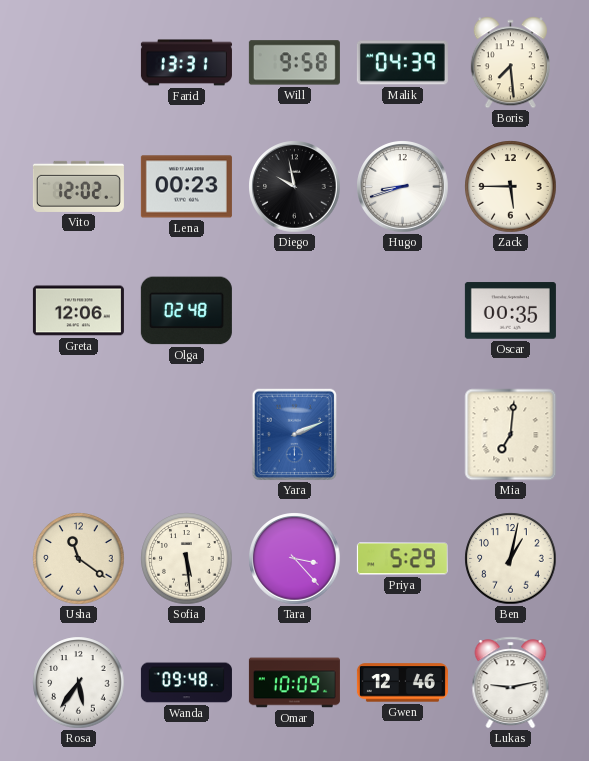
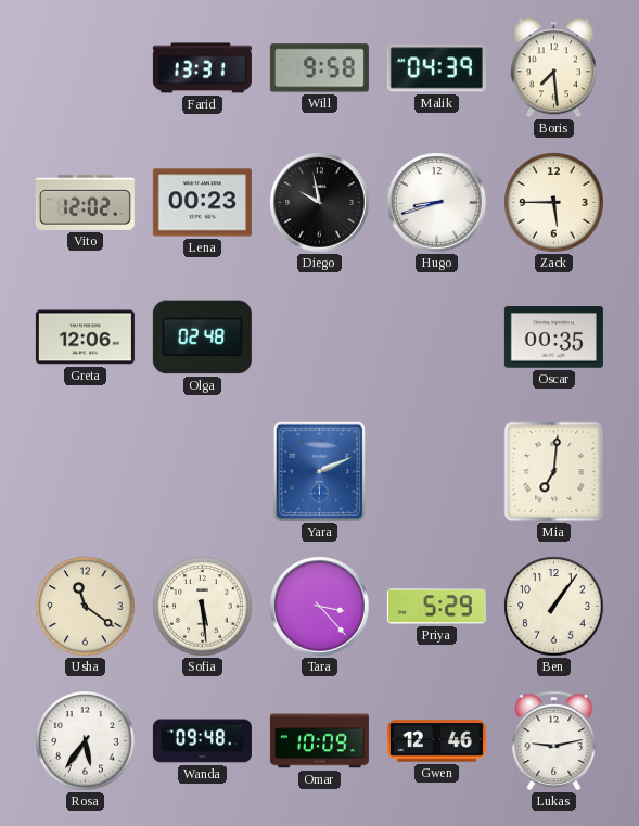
Ben: 1:02 -> 1:06 (554, 607)
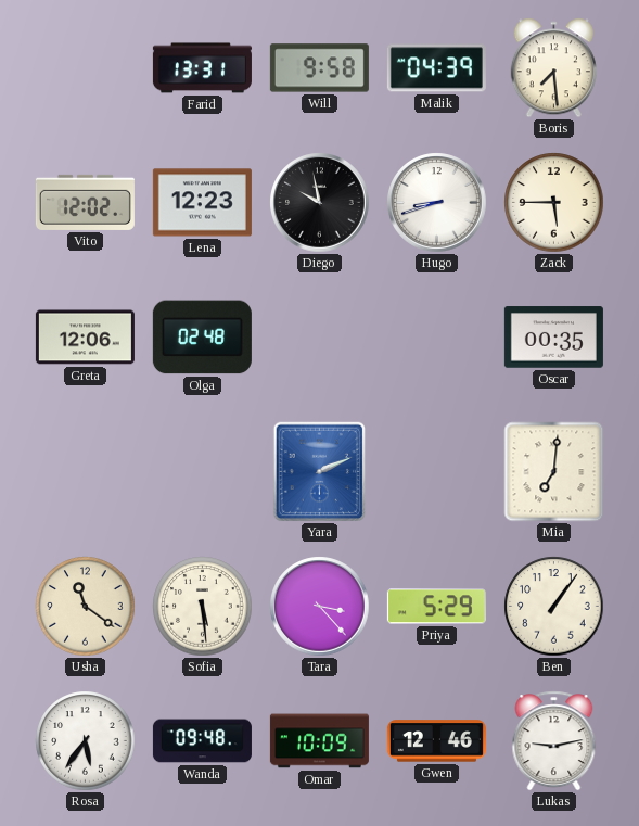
Lena: 00:23 -> 12:23 (202, 203)
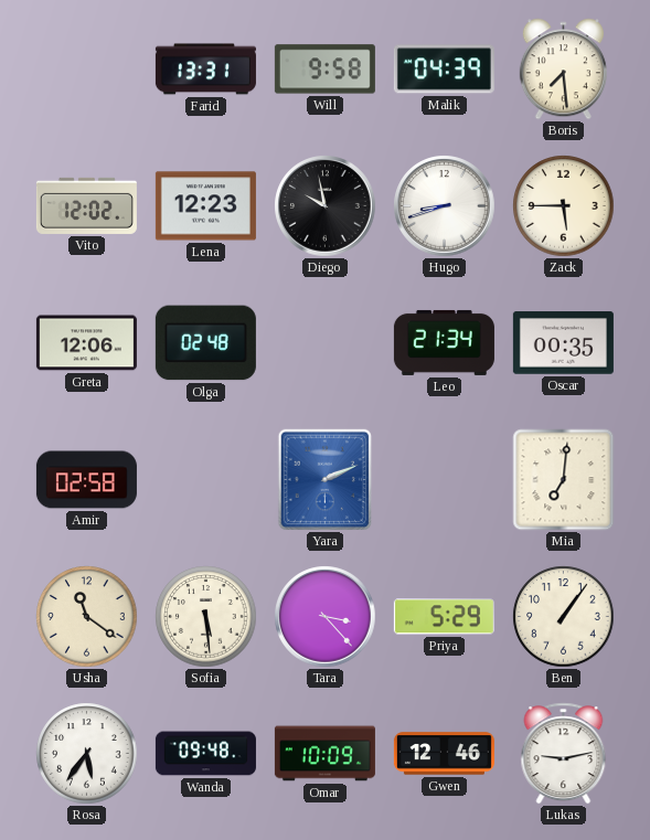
Leo: none -> 21:34 (444, 342)
Amir: none -> 02:58 (86, 480)
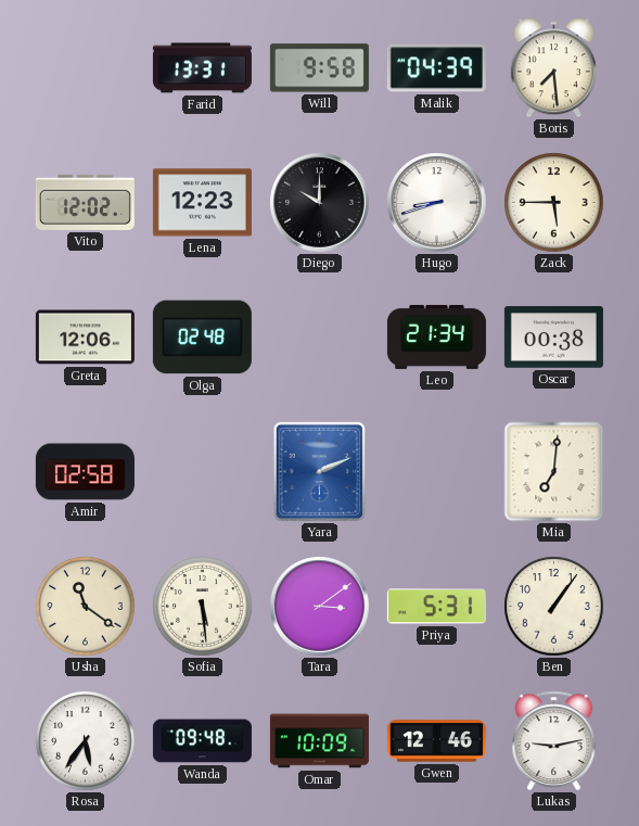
Diego: 9:58 -> 10:00 (320, 203)
Oscar: 00:35 -> 00:38 (553, 338)
Tara: 3:23 -> 3:09 (320, 607)
Priya: 5:29 -> 5:31 (436, 607)
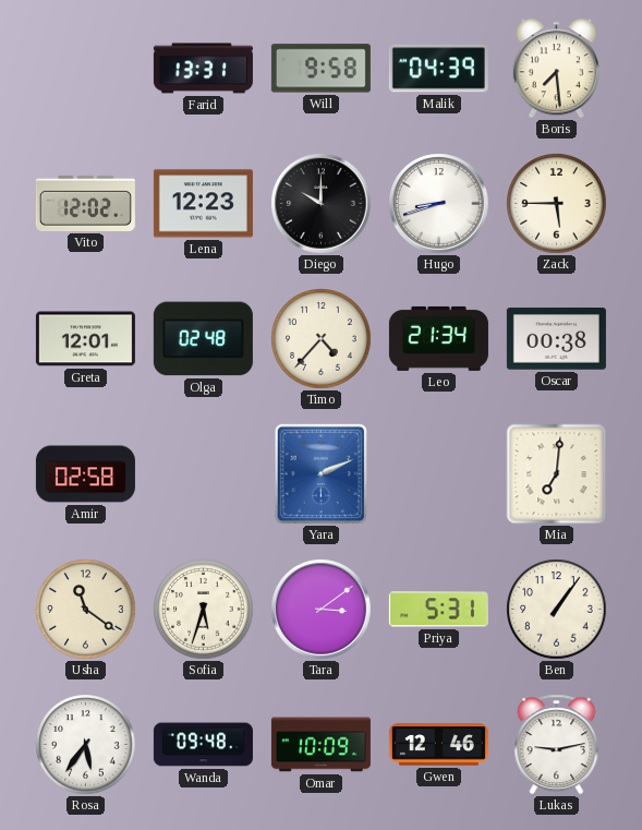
Greta: 12:06 -> 12:01 (85, 339)
Timo: none -> 4:37 (322, 339)
Sofia: 5:29 -> 5:33 (204, 610)
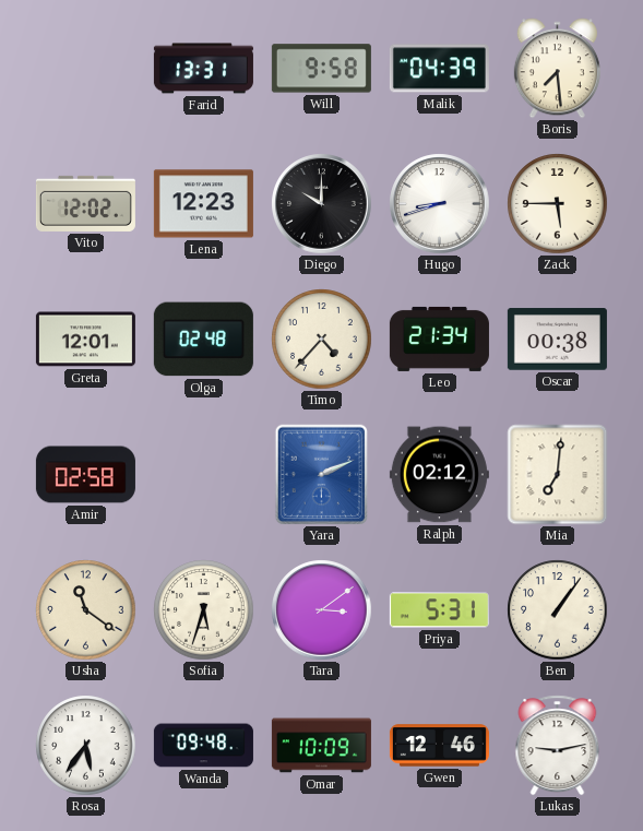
Ralph: none -> 02:12 (439, 475)
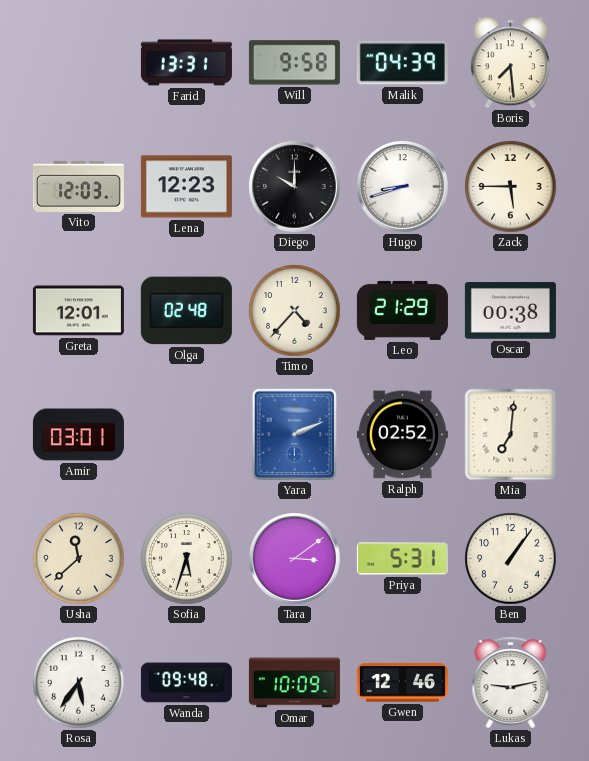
Vito: 12:02 -> 12:03 (78, 186)
Leo: 21:34 -> 21:29 (402, 310)
Amir: 02:58 -> 03:01 (78, 435)
Ralph: 02:12 -> 02:52 (402, 435)
Usha: 11:21 -> 11:38 (79, 559)
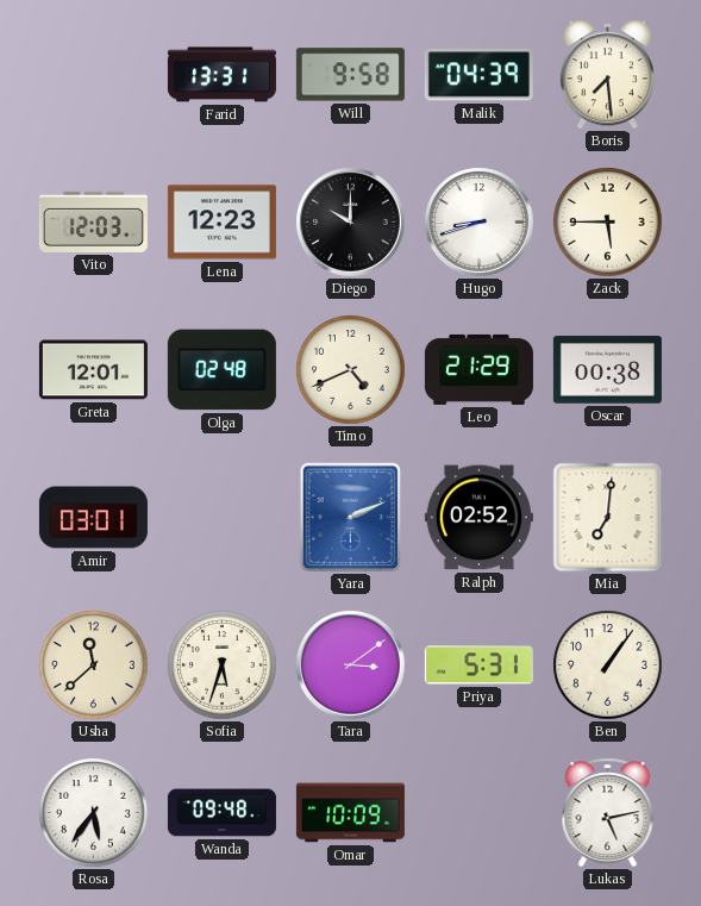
Timo: 4:37 -> 4:41 (351, 370)
Gwen: 12:46 -> none (402, 683)
Lukas: 9:13 -> 5:13 (608, 813)
